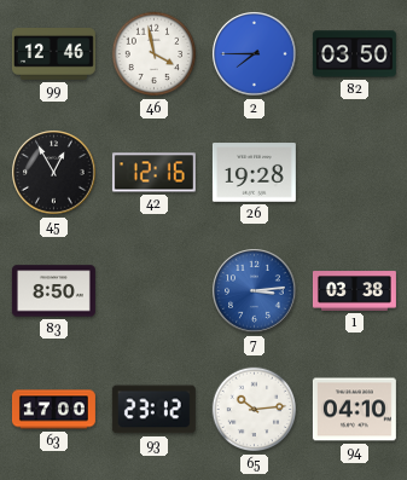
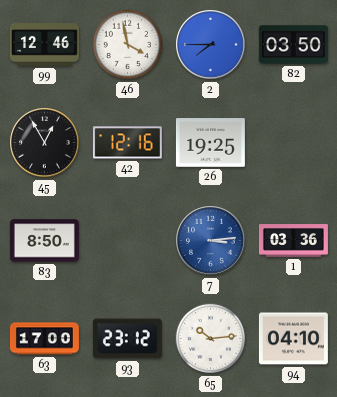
26: 19:28 -> 19:25 (210, 143)
1: 03:38 -> 03:36 (293, 241)
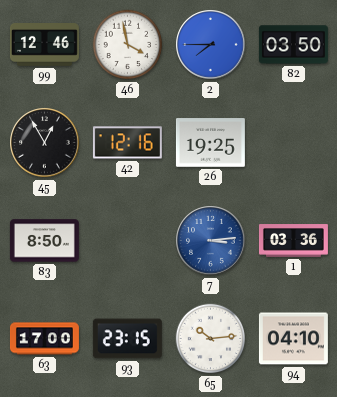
93: 23:12 -> 23:15 (127, 339)
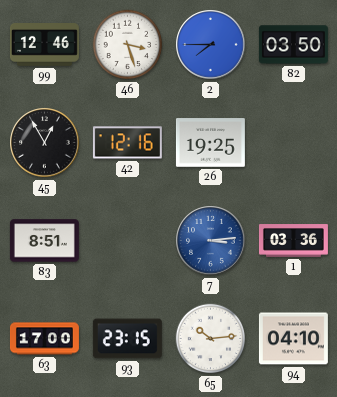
46: 3:58 -> 3:27 (128, 45)
83: 8:50 -> 8:51 (44, 241)
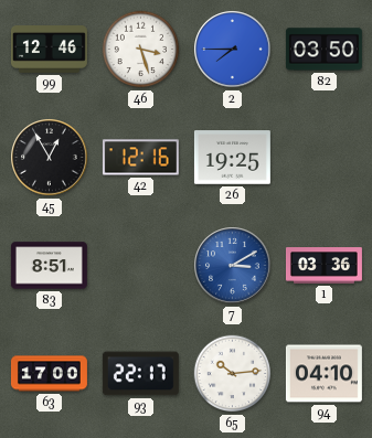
7: 3:14 -> 3:10 (233, 266)
93: 23:15 -> 22:17 (140, 374)
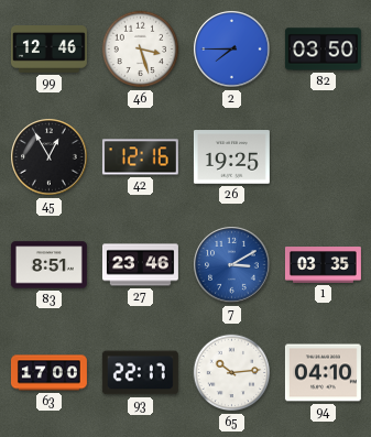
27: none -> 23:46 (140, 265)
1: 03:36 -> 03:35 (323, 265)
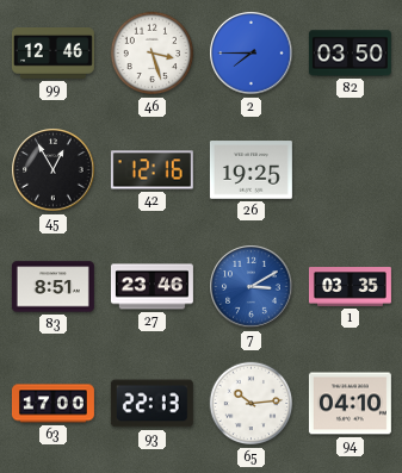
93: 22:17 -> 22:13 (151, 404)
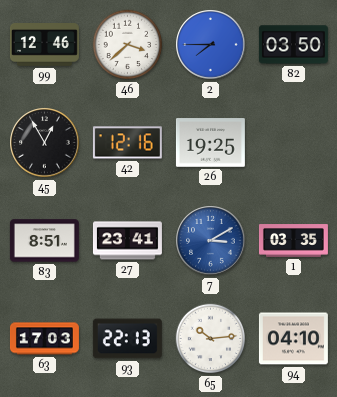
46: 3:27 -> 3:38 (128, 45)
27: 23:46 -> 23:41 (127, 241)
63: 17:00 -> 17:03 (44, 339)
